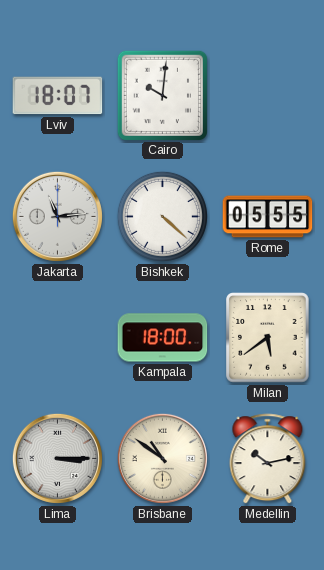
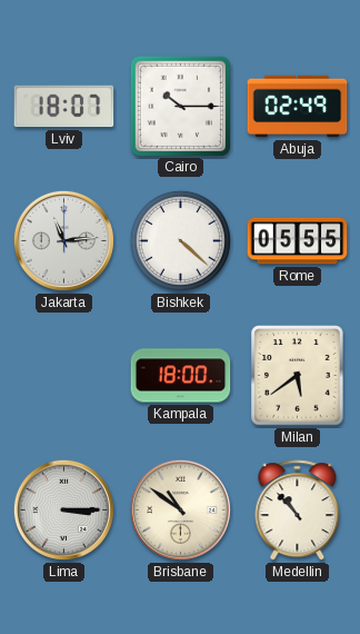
Cairo: 10:01 -> 10:15 (180, 106)
Abuja: none -> 02:49 (298, 107)
Medellin: 10:13 -> 10:53 (298, 511)
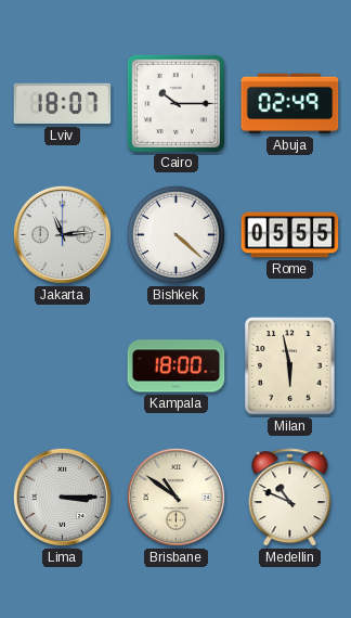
Milan: 5:39 -> 5:58 (290, 366)
Medellin: 10:53 -> 10:49 (290, 498)
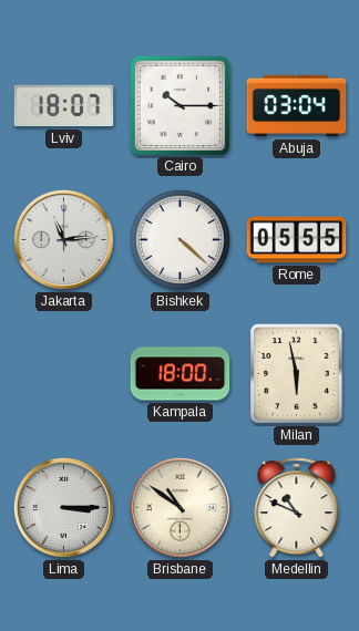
Abuja: 02:49 -> 03:04 (297, 106)
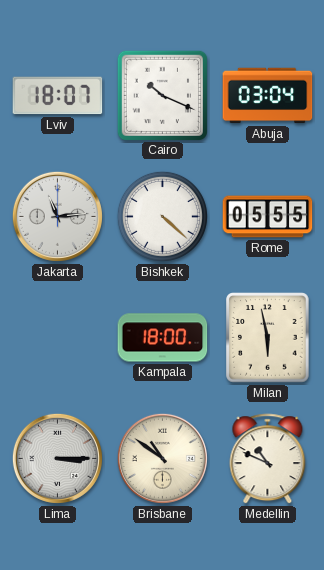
Cairo: 10:15 -> 10:19 (162, 95)
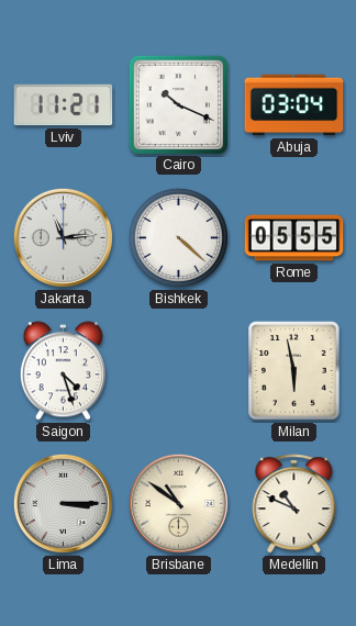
Lviv: 18:07 -> 11:21 (64, 105)
Saigon: none -> 4:27 (63, 371)
Kampala: 18:00 -> none (163, 338)
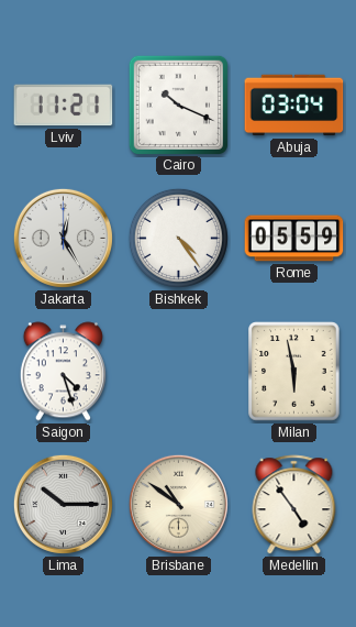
Jakarta: 11:14 -> 12:25 (63, 238)
Bishkek: 4:22 -> 4:24 (178, 238)
Rome: 05:55 -> 05:59 (294, 239)
Lima: 3:15 -> 10:15 (63, 504)
Medellin: 10:49 -> 4:54 (294, 505)
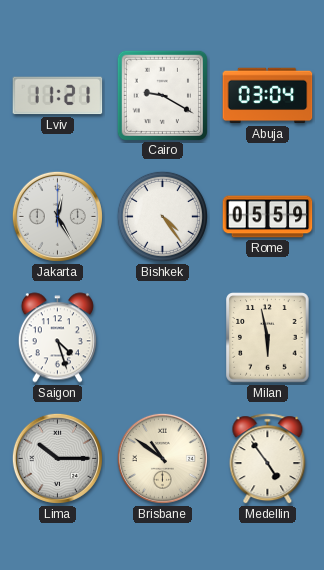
Cairo: 10:19 -> 9:20 (162, 95)
